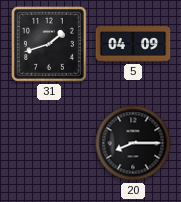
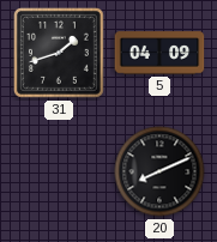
20: 8:15 -> 8:11 (159, 171)
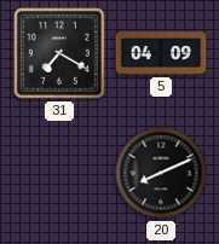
31: 1:42 -> 7:20 (59, 53)
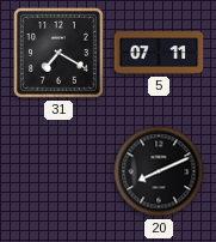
5: 04:09 -> 07:11 (159, 53)
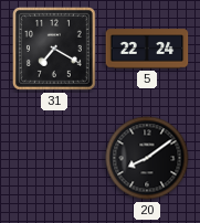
5: 07:11 -> 22:24 (147, 49)
20: 8:11 -> 8:09 (147, 158)
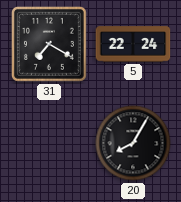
20: 8:09 -> 8:05 (133, 143)
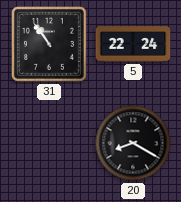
31: 7:20 -> 10:54 (49, 44)
20: 8:05 -> 8:20 (133, 143)
